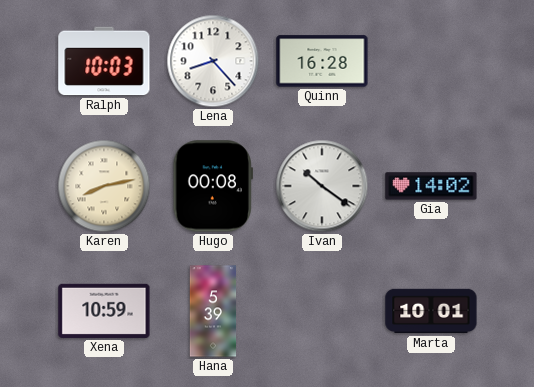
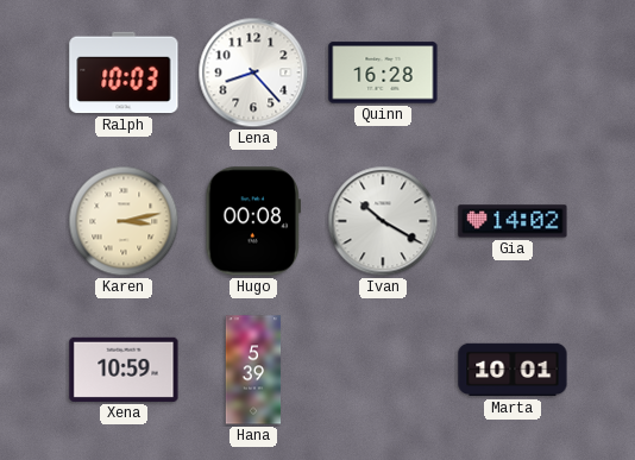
Karen: 8:13 -> 3:13 (124, 221)
Ivan: 10:21 -> 10:20 (383, 221)
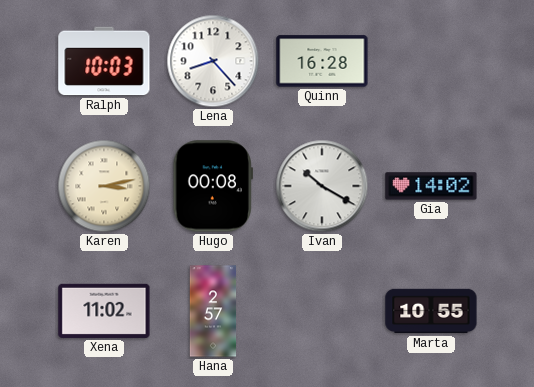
Xena: 10:59 -> 11:02 (104, 311)
Hana: 5:39 -> 2:57 (213, 311)
Marta: 10:01 -> 10:55 (431, 311)
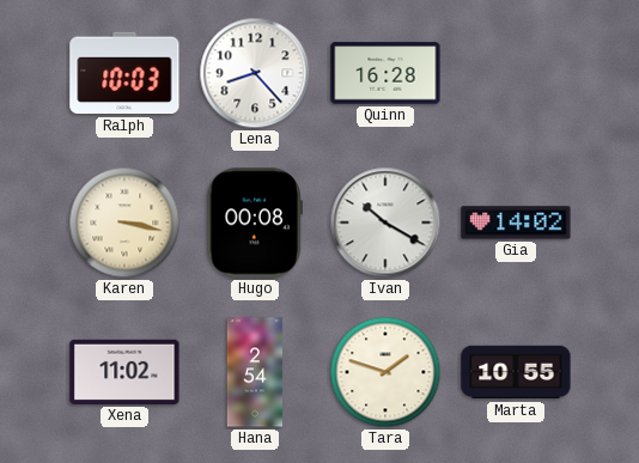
Karen: 3:13 -> 3:17 (124, 223)
Hana: 2:57 -> 2:54 (255, 372)
Tara: none -> 1:48 (385, 372)
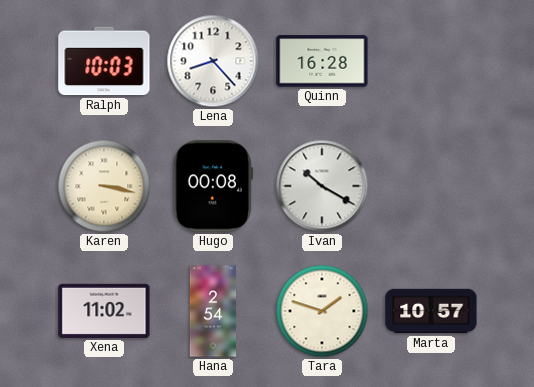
Gia: 14:02 -> none (516, 223)
Marta: 10:55 -> 10:57 (431, 311)
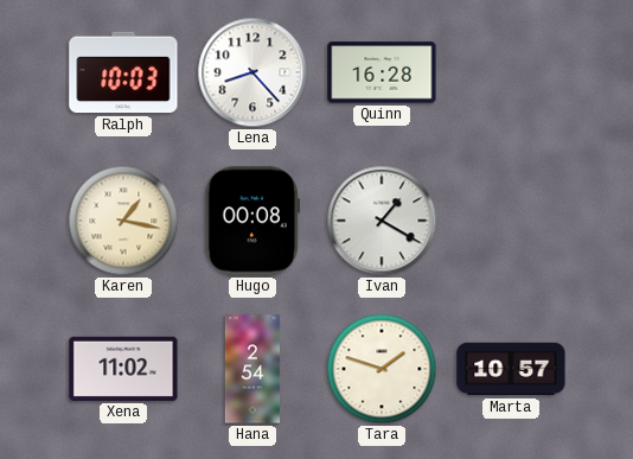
Karen: 3:17 -> 1:17 (123, 221)
Ivan: 10:20 -> 1:20 (382, 221)
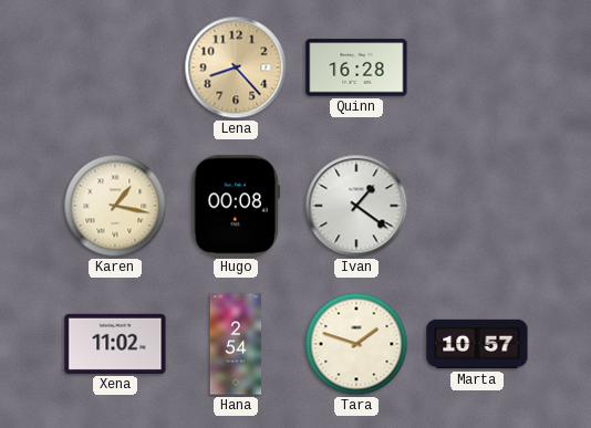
Ralph: 10:03 -> none (123, 72)
Lena dial: white -> champagne (236, 67)
Ivan: 1:20 -> 1:21 (356, 206)
